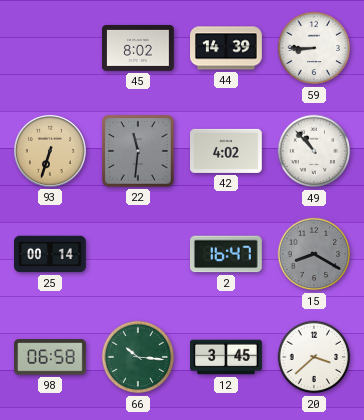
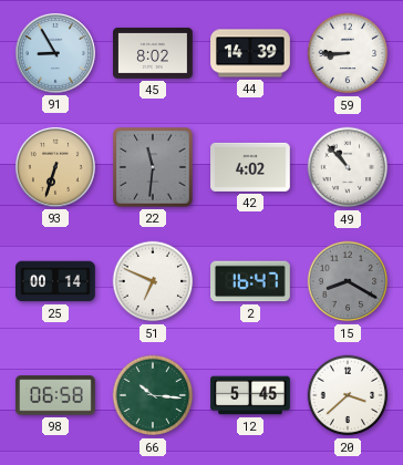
91: none -> 8:55 (55, 53)
51: none -> 6:49 (153, 281)
12: 3:45 -> 5:45 (250, 395)
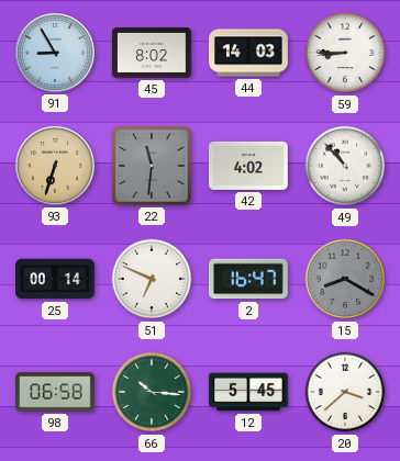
44: 14:39 -> 14:03 (248, 53)
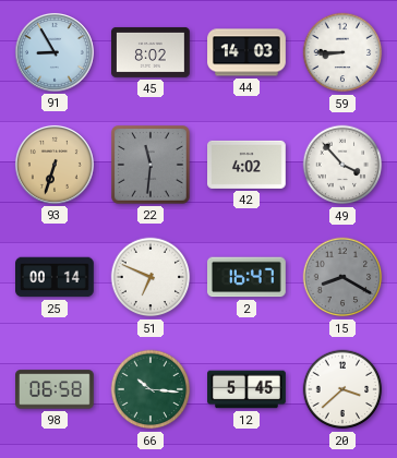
49: 10:53 -> 3:53 (342, 165)
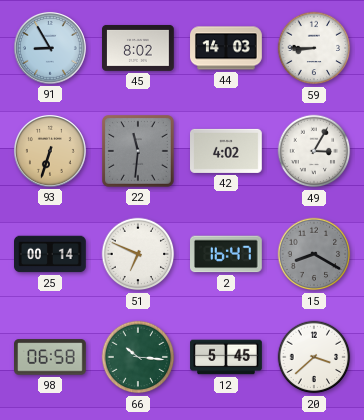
49: 3:53 -> 3:05 (314, 151)
